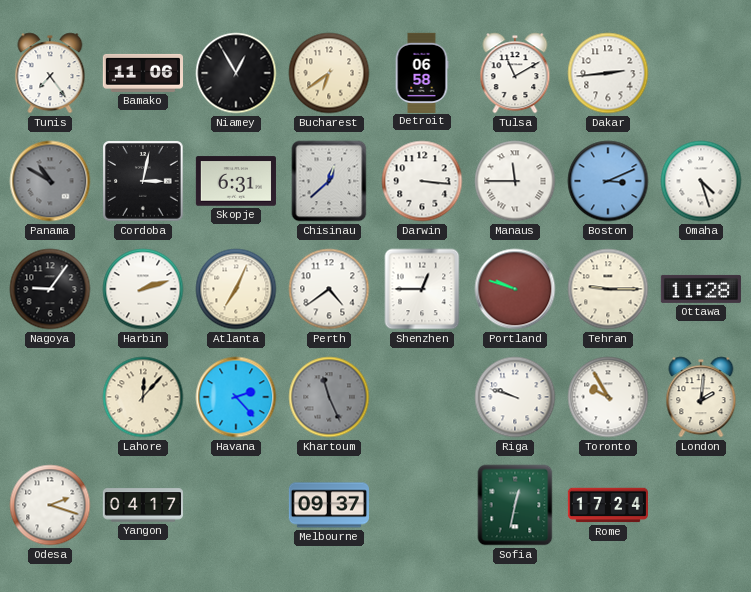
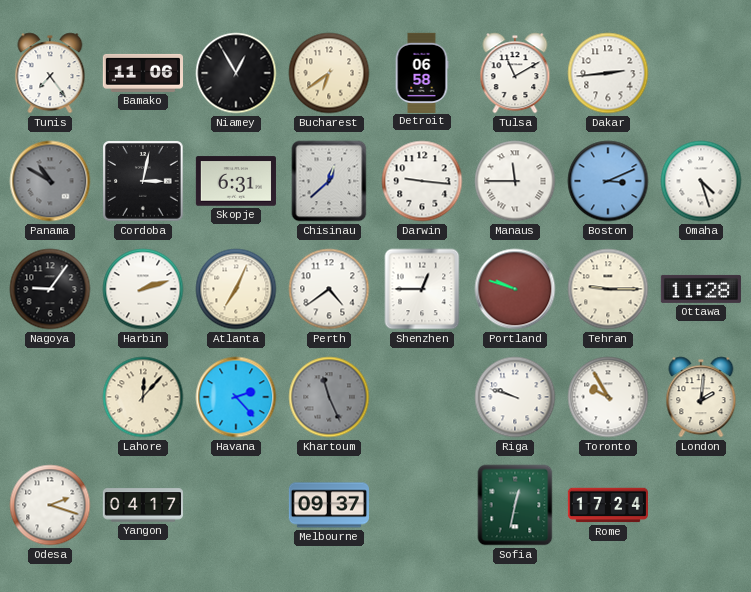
Darwin: 3:16 -> 9:16 (422, 181)
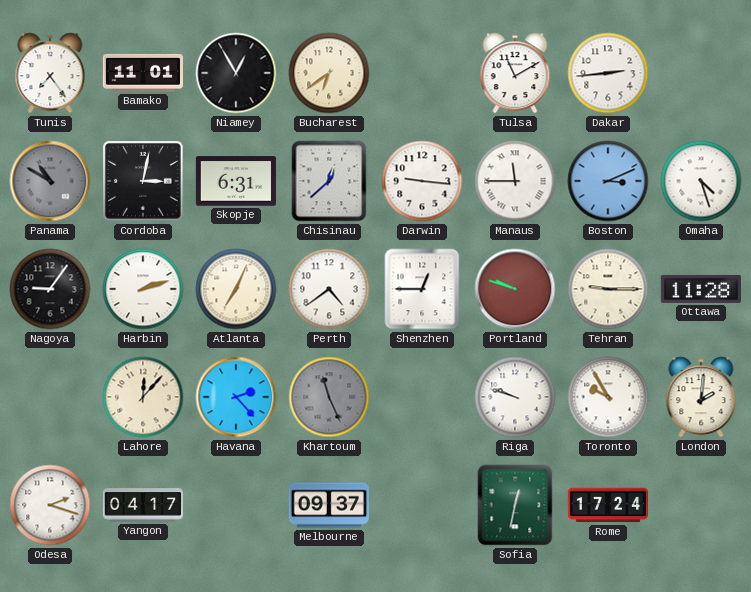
Bamako: 11:06 -> 11:01 (142, 73)
Detroit: 06:58 -> none (422, 72)
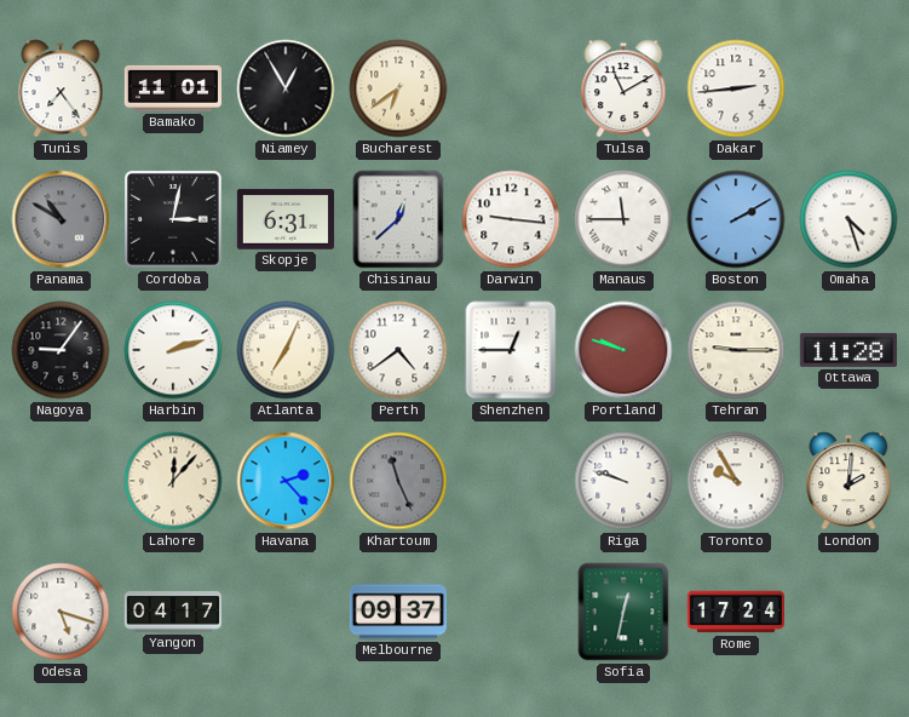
Boston: 3:11 -> 2:10 (736, 219)
Odesa: 2:18 -> 5:18 (61, 612)
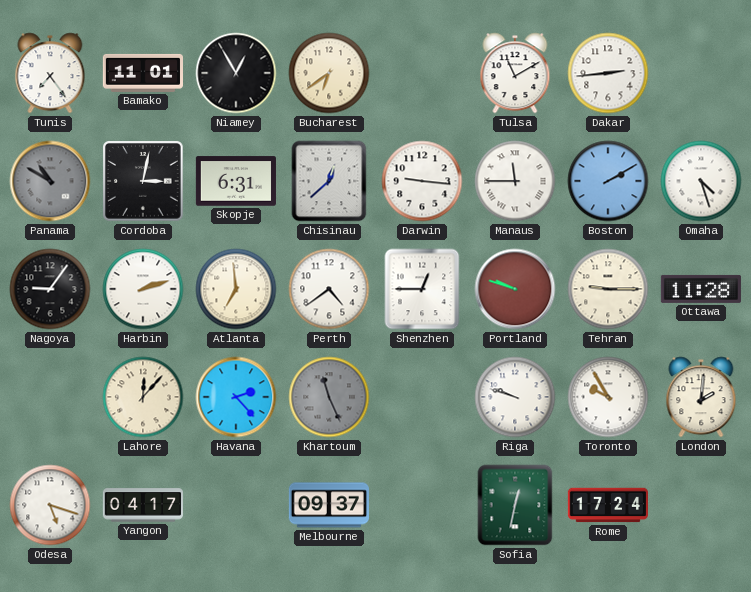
Atlanta: 7:04 -> 6:59 (236, 289)
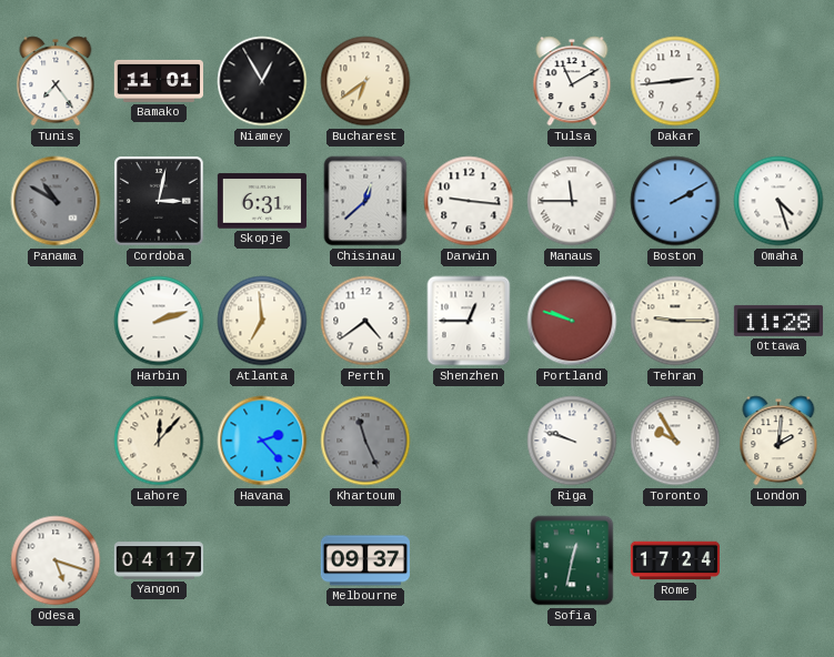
Nagoya: 9:06 -> none (50, 289)
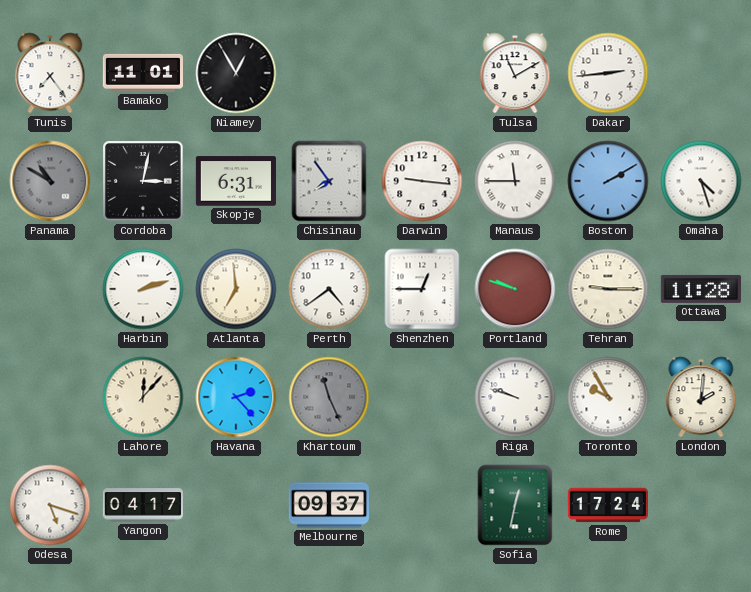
Bucharest: 6:39 -> none (365, 81)
Chisinau: 12:38 -> 7:54 (329, 181)
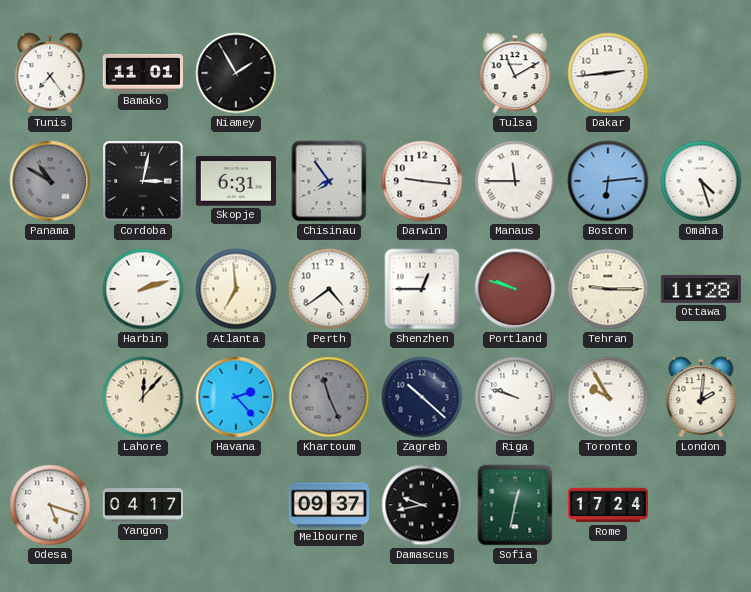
Niamey: 12:55 -> 1:55 (236, 73)
Boston: 2:10 -> 6:14 (608, 181)
Zagreb: none -> 10:22 (422, 397)
Damascus: none -> 9:43 (422, 505)
